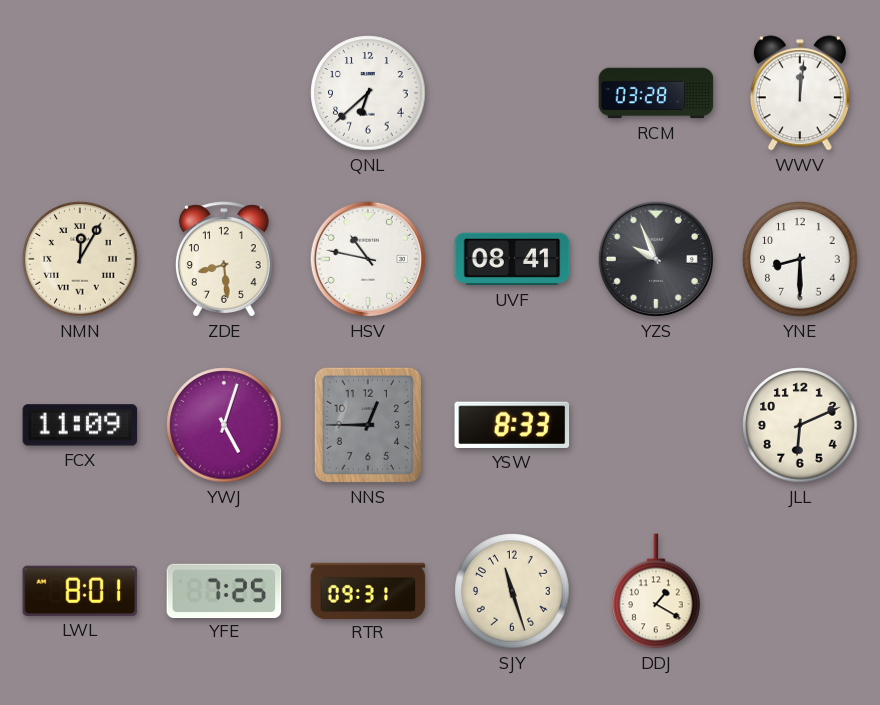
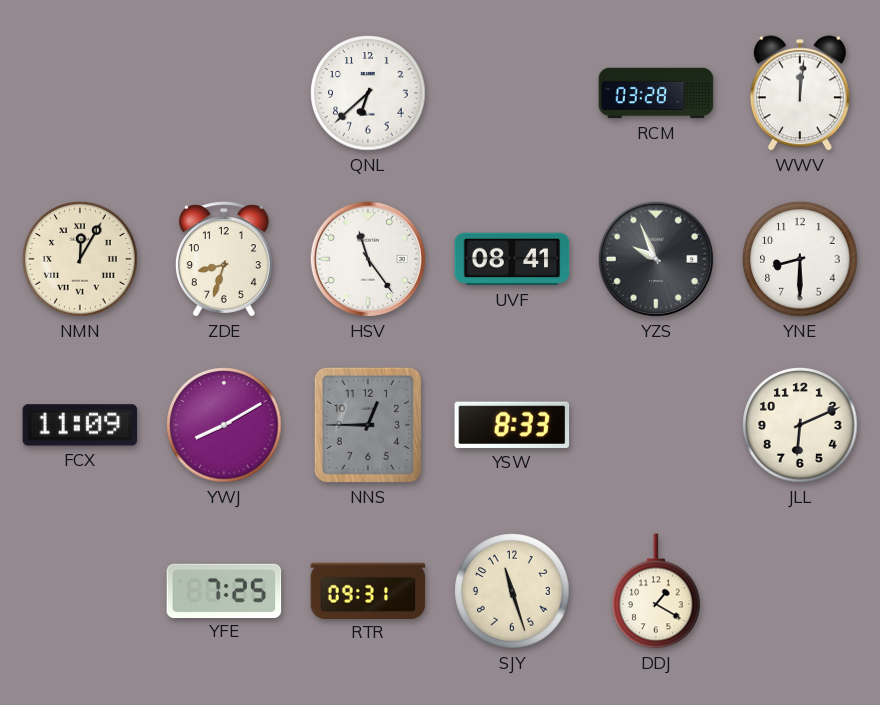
ZDE: 8:29 -> 8:33 (224, 259)
HSV: 10:47 -> 11:24 (368, 259)
YWJ: 5:03 -> 8:10 (224, 425)
LWL: 8:01 -> none (80, 591)
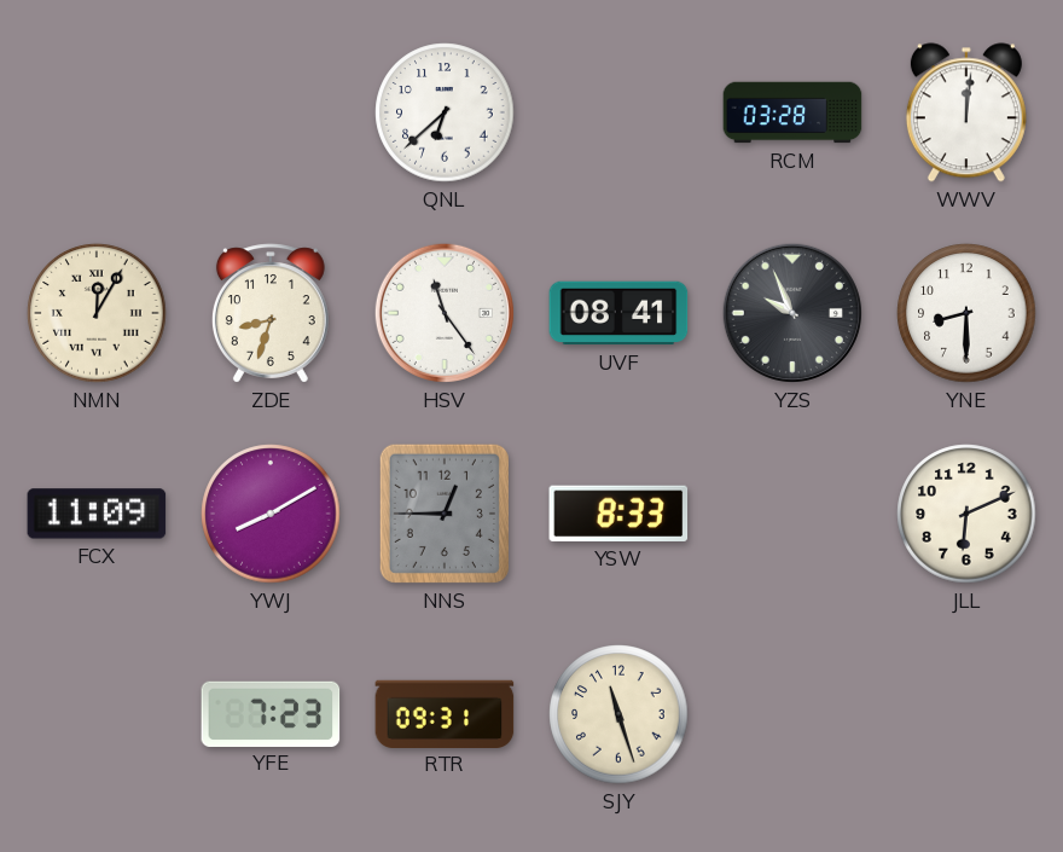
YFE: 7:25 -> 7:23 (271, 713)
DDJ: 1:20 -> none (656, 591)
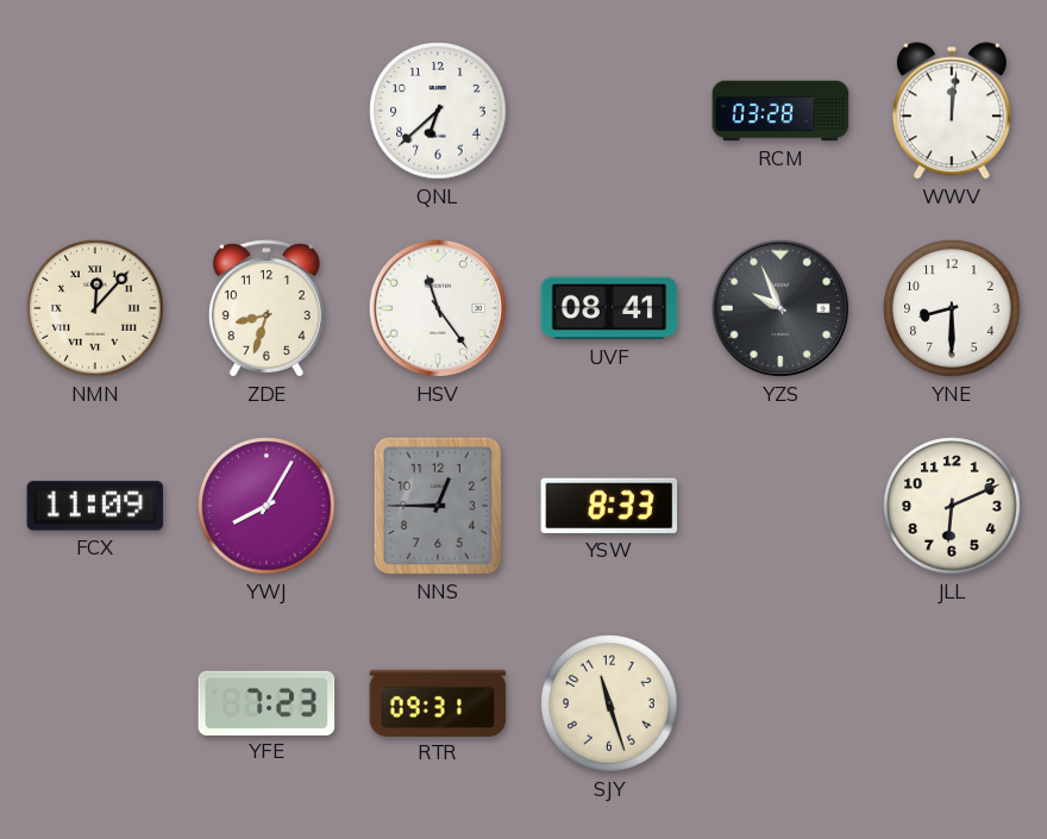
NMN: 12:05 -> 12:07 (95, 308)
YWJ: 8:10 -> 8:05 (267, 506)
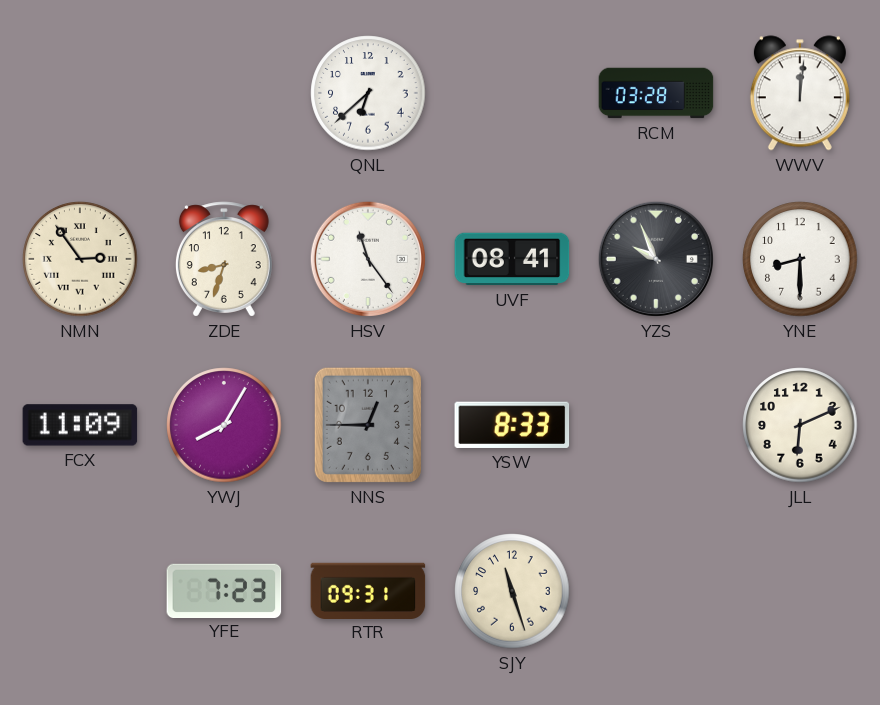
NMN: 12:07 -> 2:54 (80, 259)
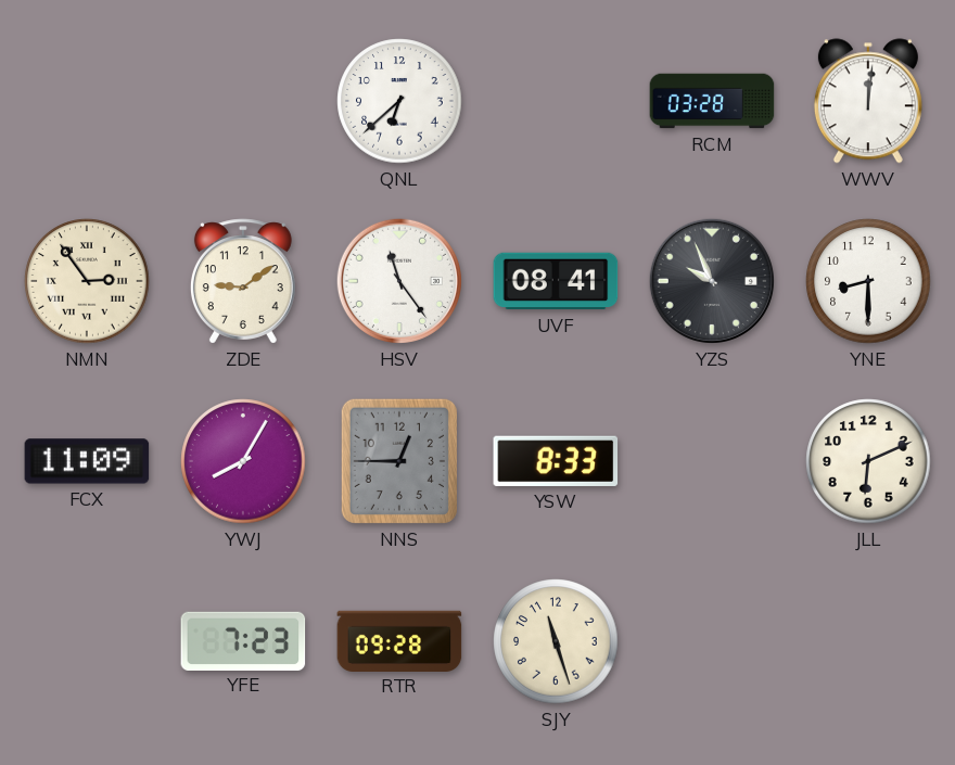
ZDE: 8:33 -> 9:09 (243, 281)
RTR: 09:31 -> 09:28 (399, 640)
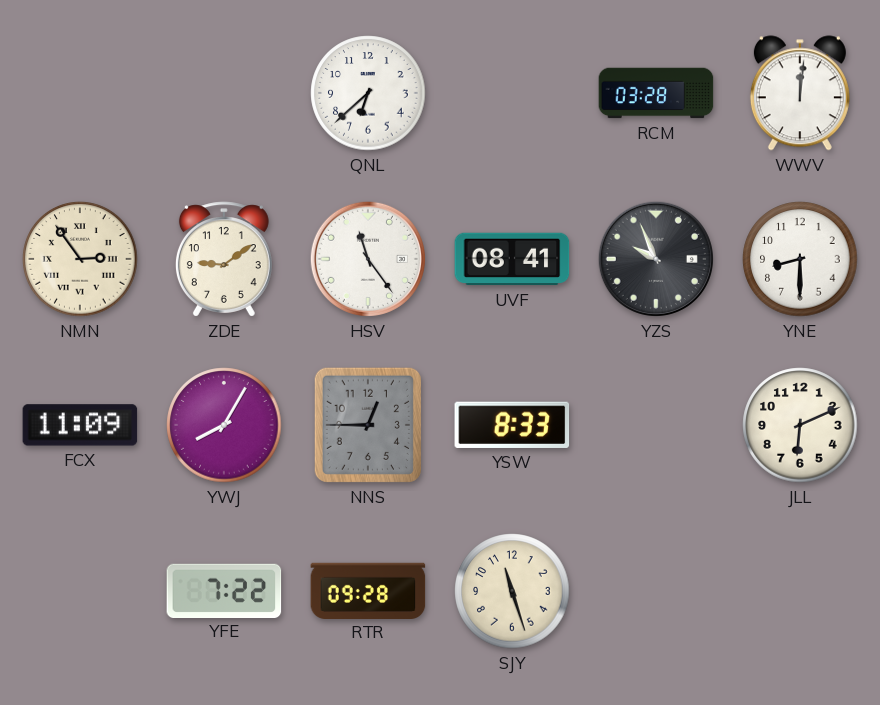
YFE: 7:23 -> 7:22 (224, 590)
